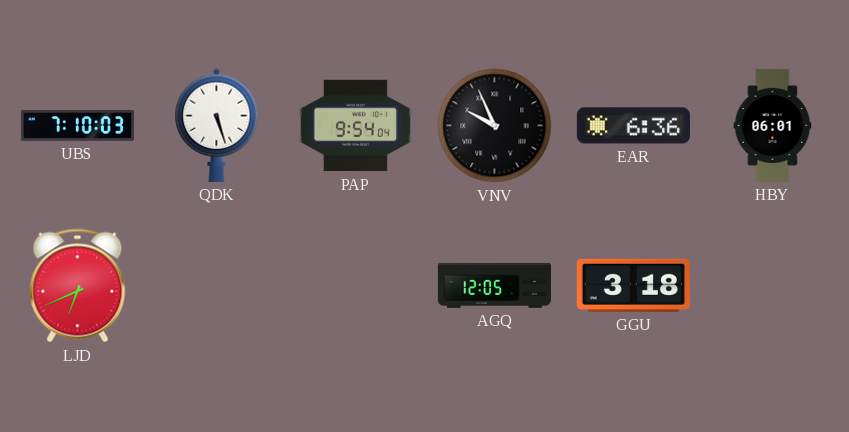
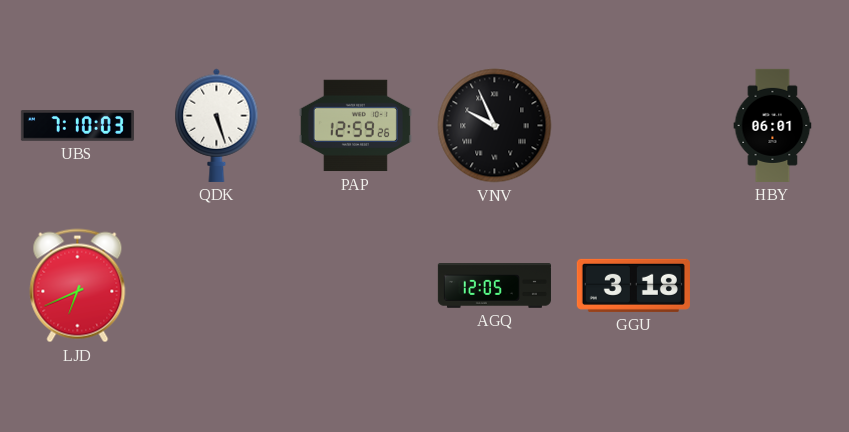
PAP: 9:54 -> 12:59 (355, 126)
EAR: 6:36 -> none (633, 126)
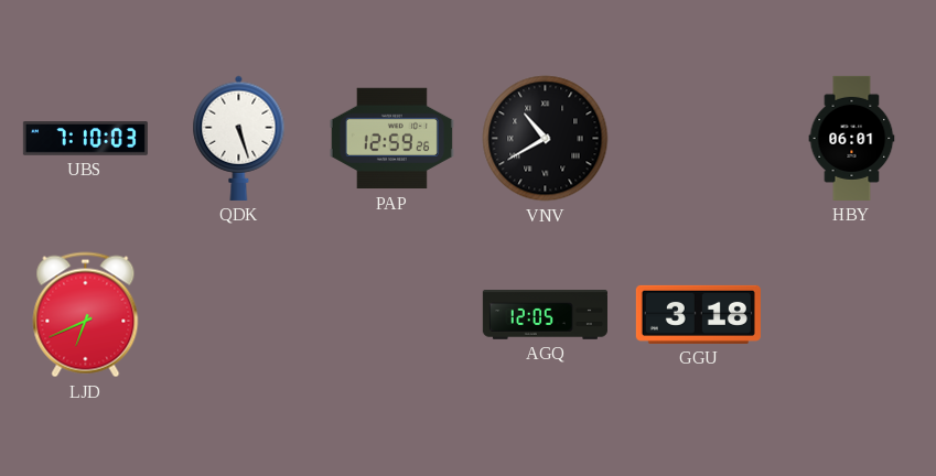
VNV: 9:56 -> 10:40 (546, 139)
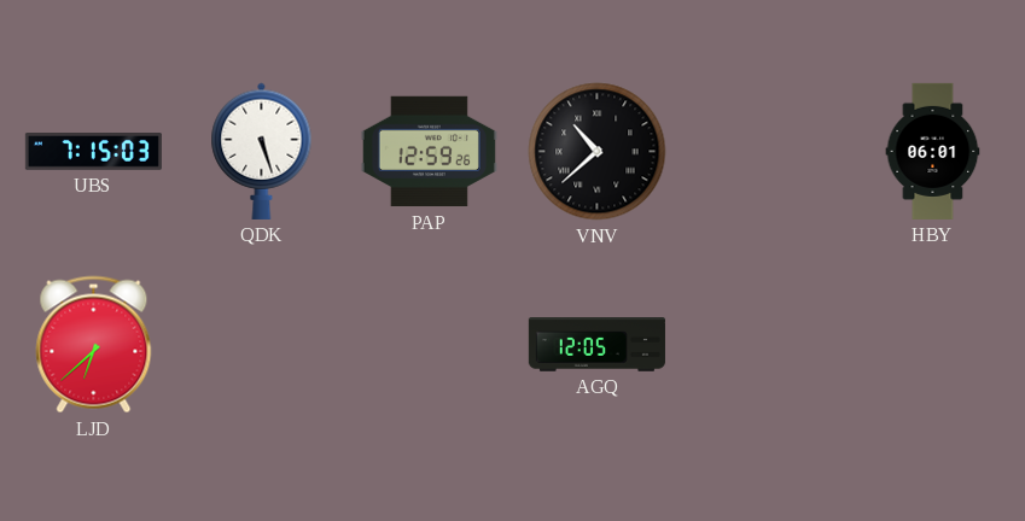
UBS: 7:10 -> 7:15 (93, 152)
VNV: 10:40 -> 10:38 (598, 152)
LJD: 6:41 -> 6:38 (94, 345)
GGU: 3:18 -> none (698, 314)
